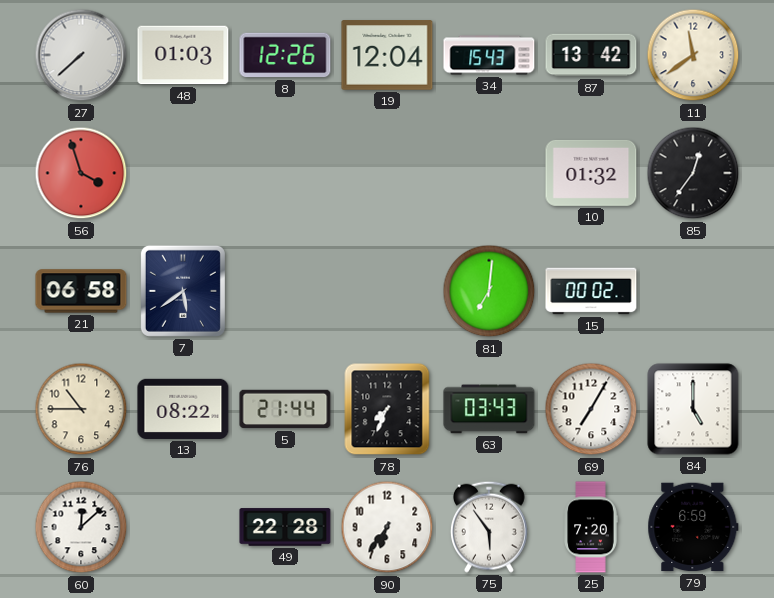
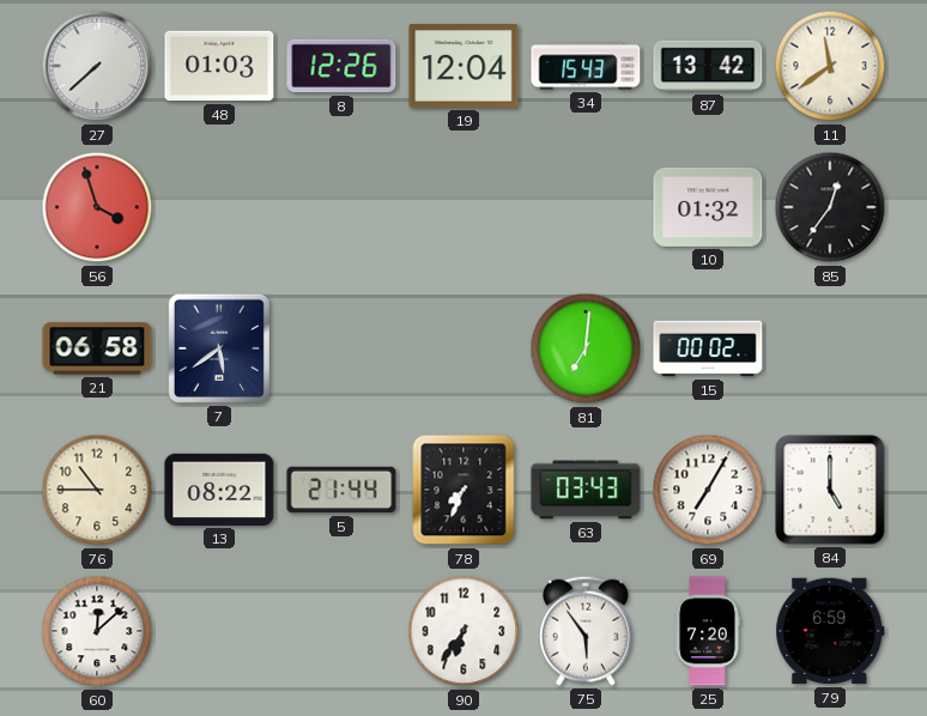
49: 22:28 -> none (285, 527)
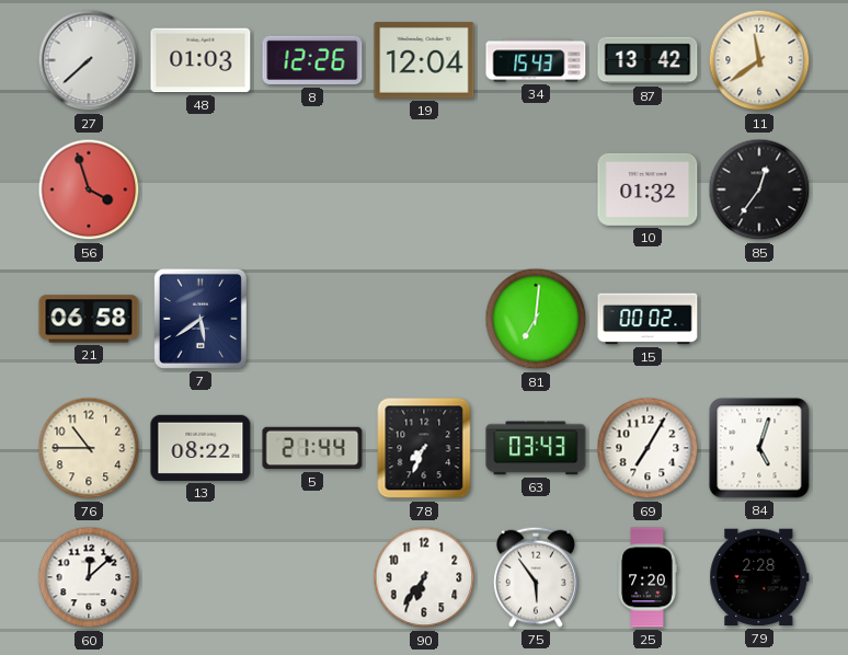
84: 5:00 -> 5:03 (759, 448)
79: 6:59 -> 2:28 (759, 577)
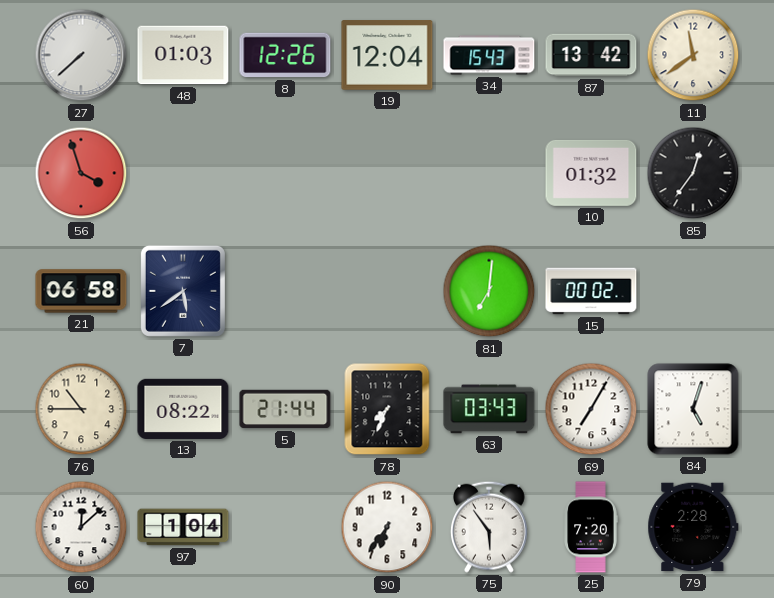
97: none -> 1:04 (183, 527)
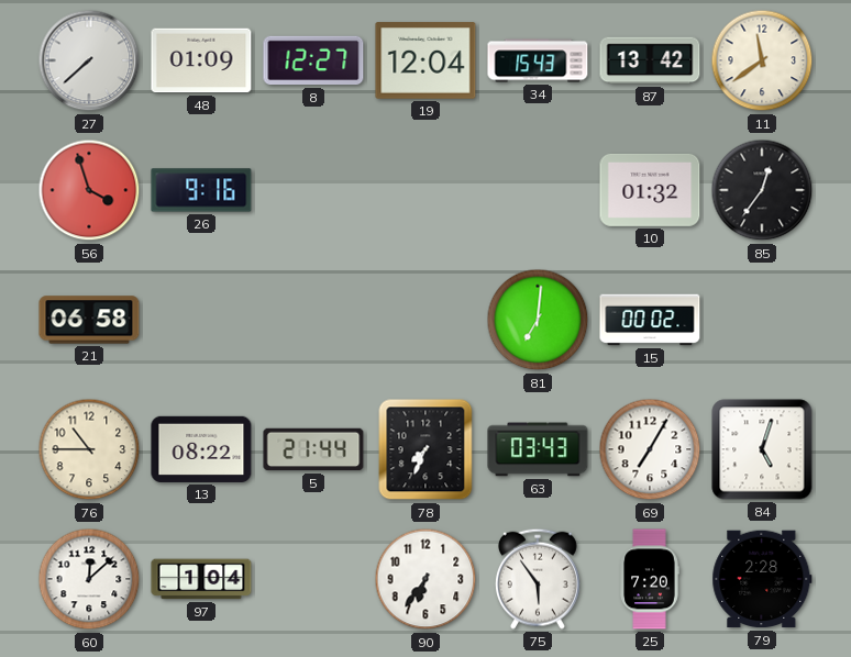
48: 01:03 -> 01:09 (201, 60)
8: 12:26 -> 12:27 (313, 60)
26: none -> 9:16 (201, 190)
7: 5:39 -> none (183, 291)
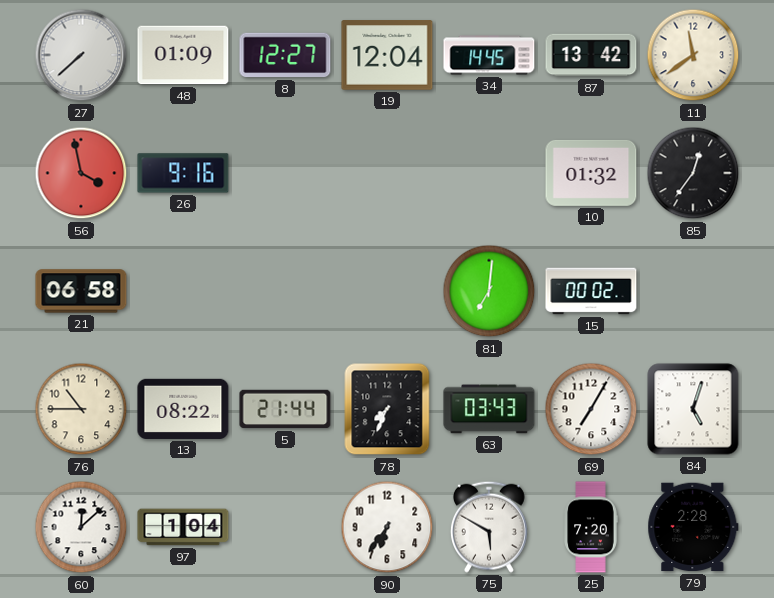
34: 15:43 -> 14:45 (489, 55)
56: 3:57 -> 3:58 (81, 173)
75: 5:54 -> 5:50 (489, 527)
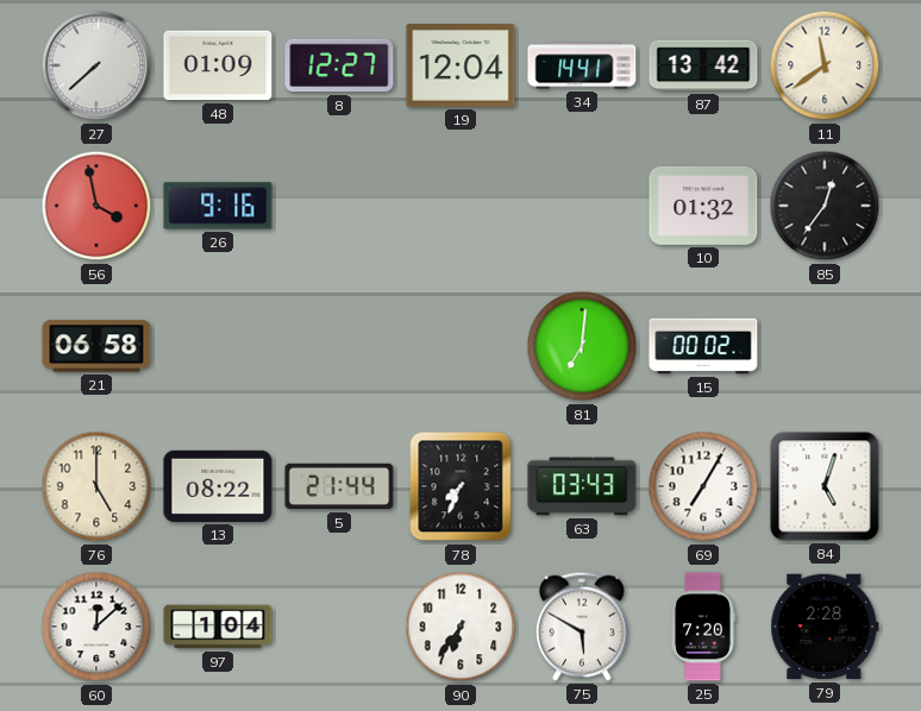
34: 14:45 -> 14:41 (582, 65)
76: 10:45 -> 5:00 (96, 486)
